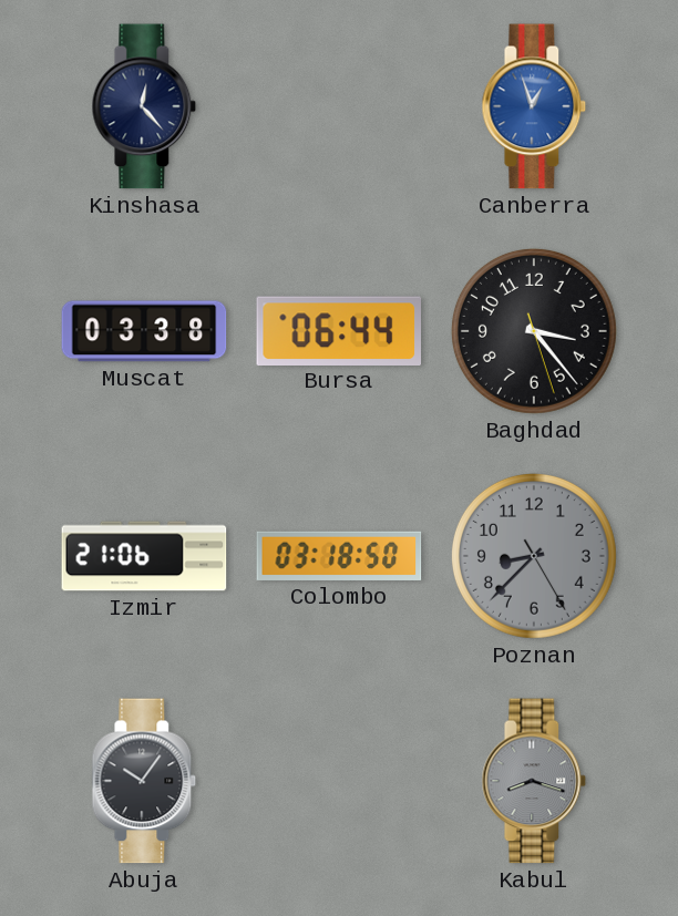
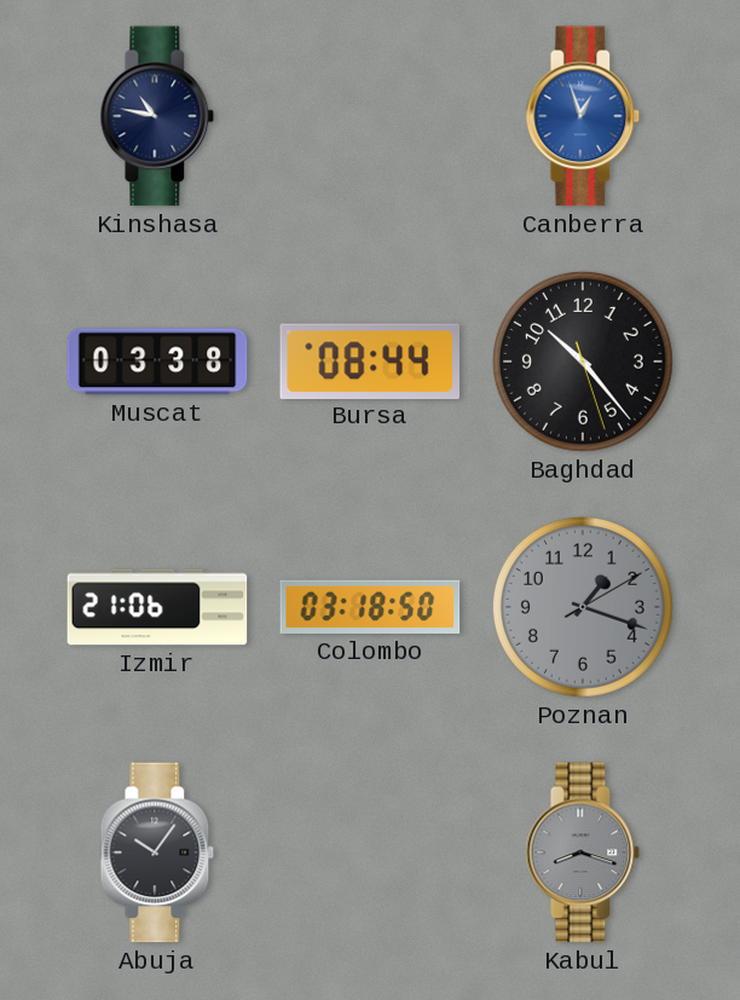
Kinshasa: 12:23 -> 10:47 (157, 116)
Bursa: 06:44 -> 08:44 (369, 360)
Baghdad: 3:23 -> 10:23 (583, 362)
Poznan: 8:37 -> 1:18 (583, 607)
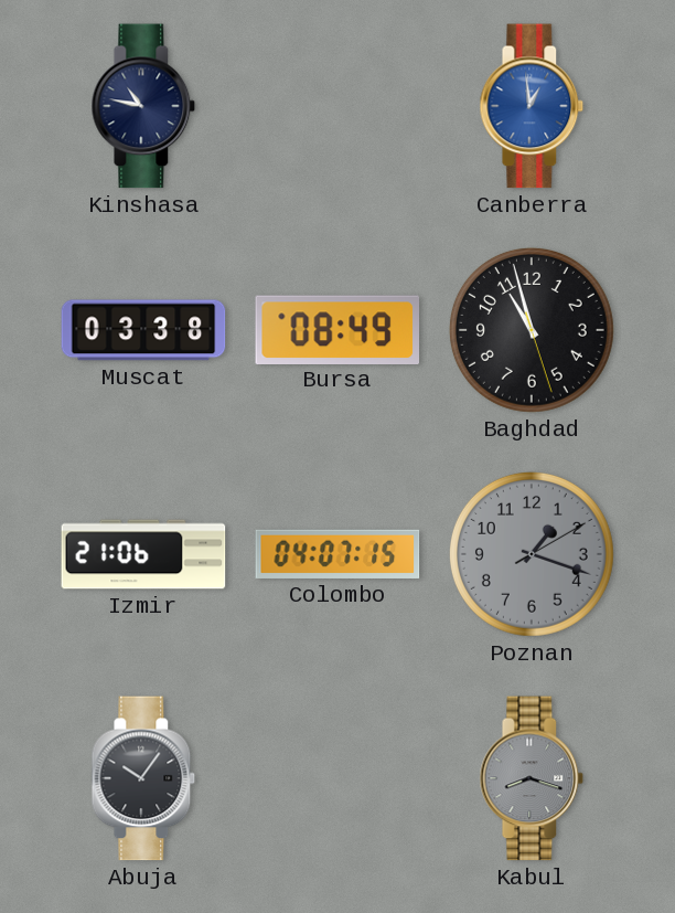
Canberra: 12:57 -> 12:59 (532, 106)
Bursa: 08:44 -> 08:49 (336, 329)
Baghdad: 10:23 -> 10:57 (532, 330)
Colombo: 03:18 -> 04:07 (337, 554)
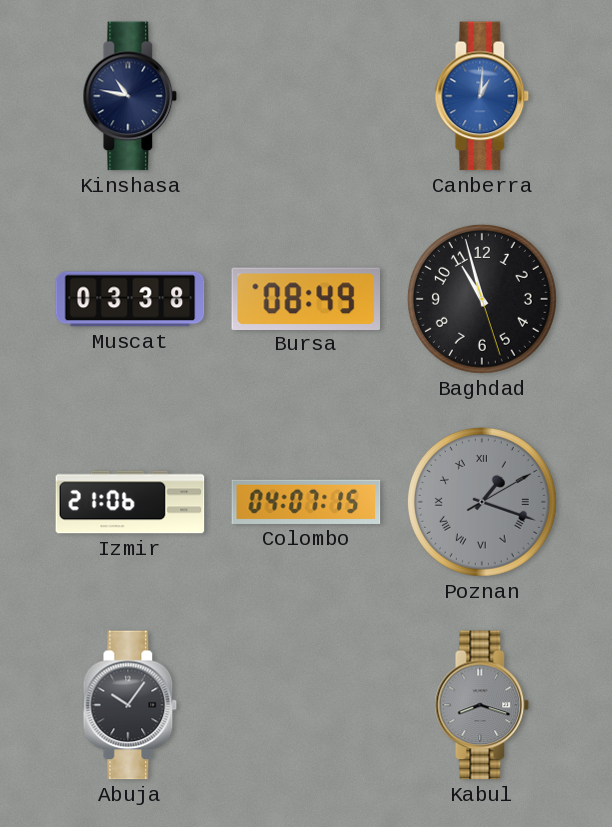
Canberra: 12:59 -> 1:01 (482, 96)
Poznan numerals: Arabic -> Roman (482, 502)
